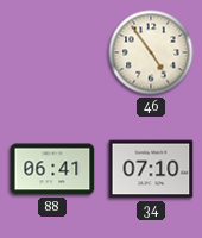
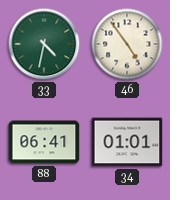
33: none -> 4:32 (44, 44)
34: 07:10 -> 01:01 (127, 142)
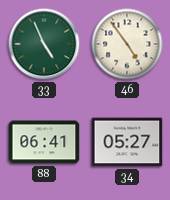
33: 4:32 -> 4:56 (44, 44)
34: 01:01 -> 05:27 (127, 142)
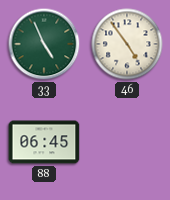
88: 06:41 -> 06:45 (44, 142)
34: 05:27 -> none (127, 142)
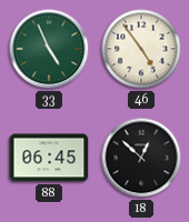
18: none -> 12:52 (141, 158)
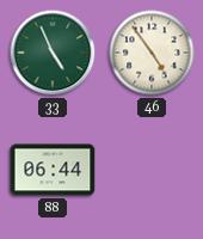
88: 06:45 -> 06:44 (53, 170)
18: 12:52 -> none (141, 158)
